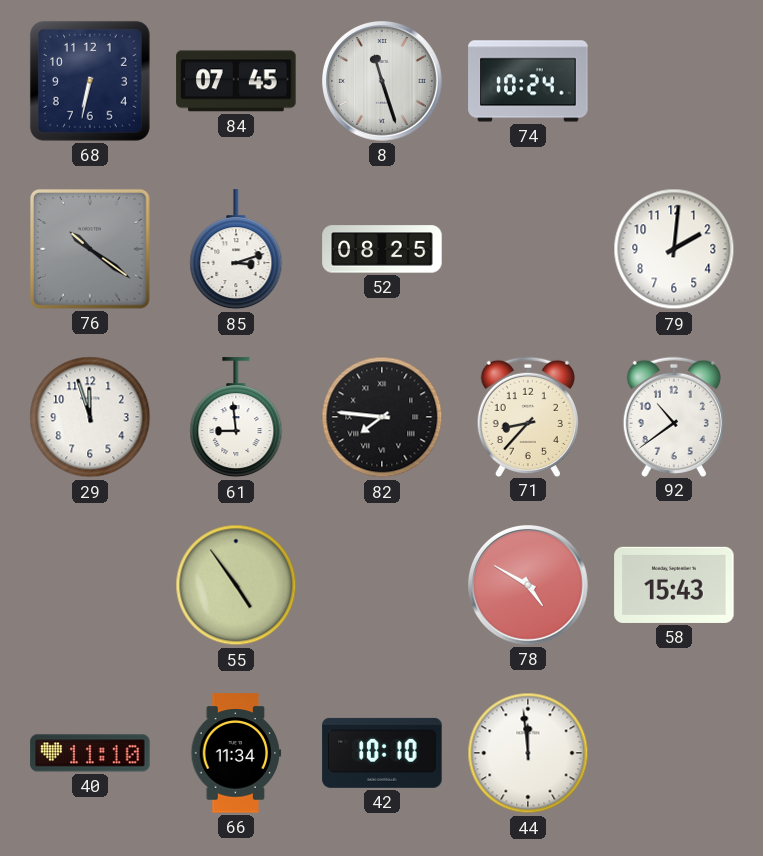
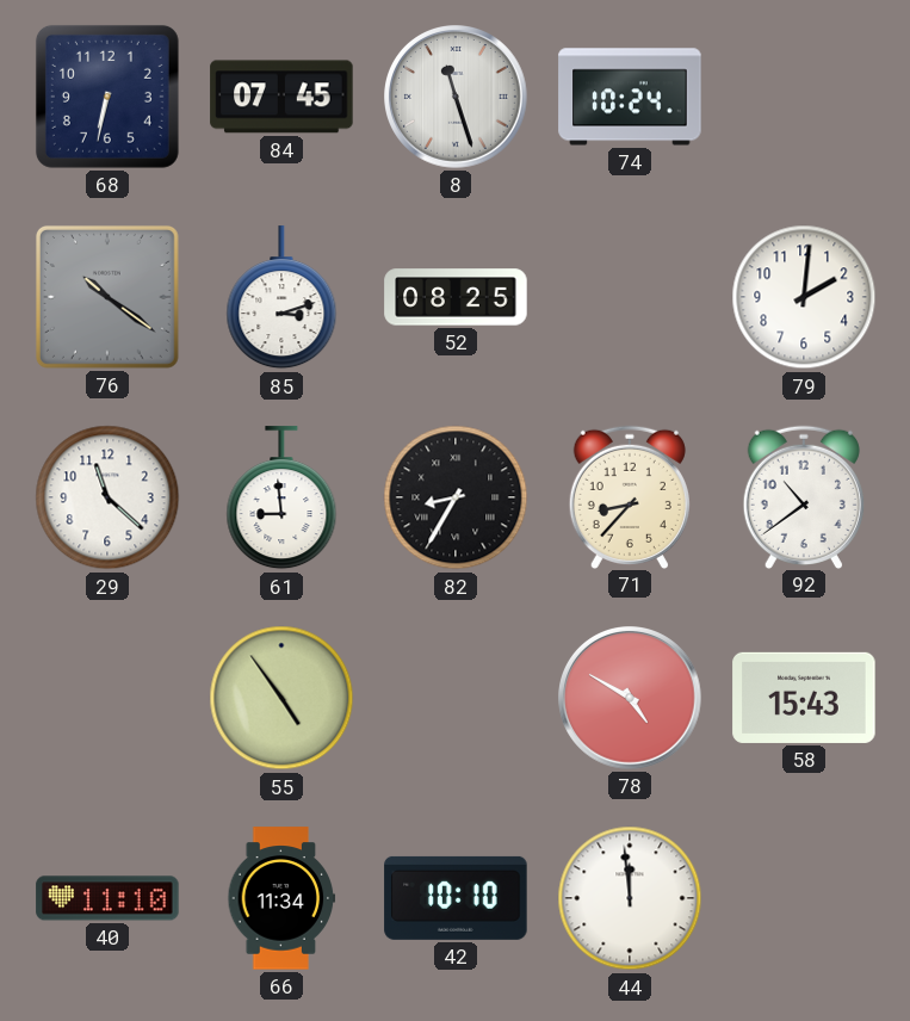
29: 11:57 -> 11:22 (107, 497)
82: 7:46 -> 8:35 (456, 497)
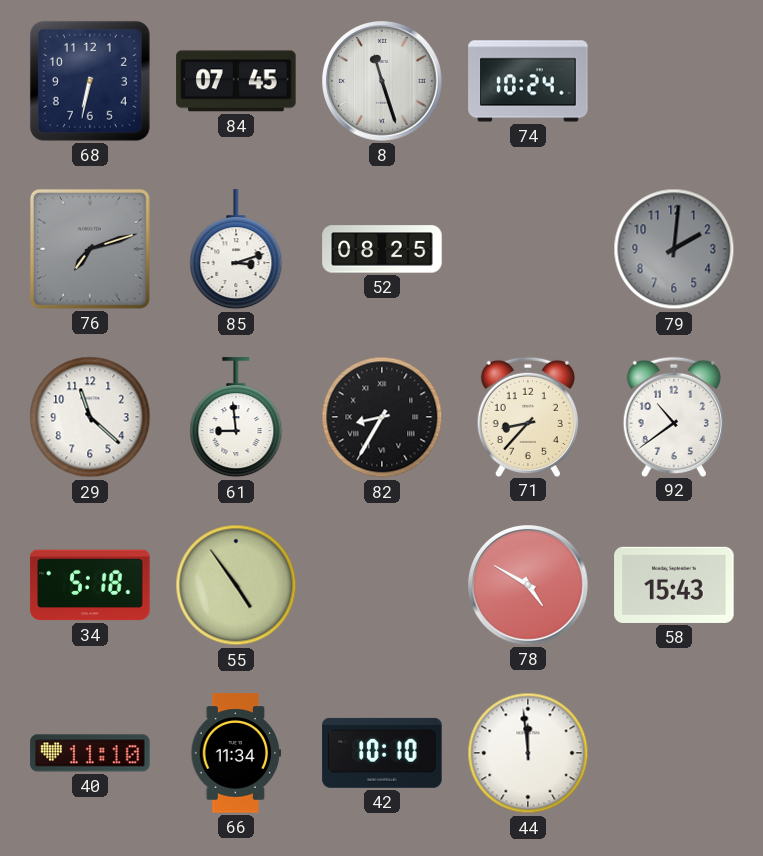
76: 10:21 -> 7:12 (90, 249)
79 dial: white -> grey (674, 249)
34: none -> 5:18 (90, 585)
